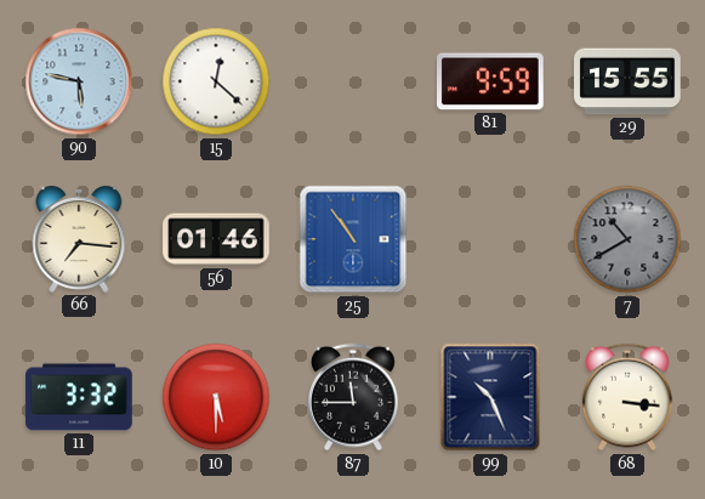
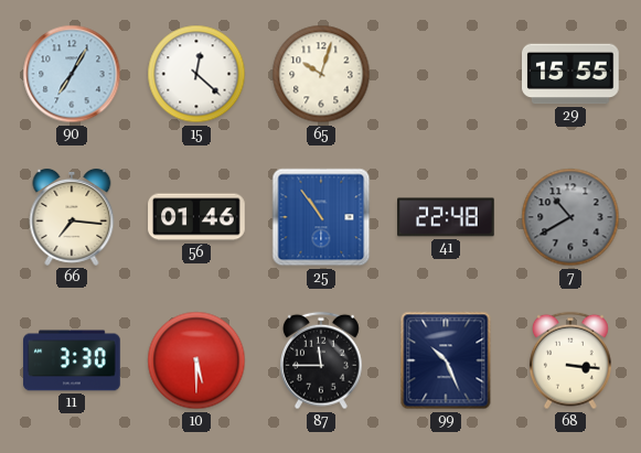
90: 5:47 -> 7:05 (72, 74)
65: none -> 10:03 (321, 74)
81: 9:59 -> none (491, 81)
41: none -> 22:48 (446, 217)
11: 3:32 -> 3:30 (72, 360)
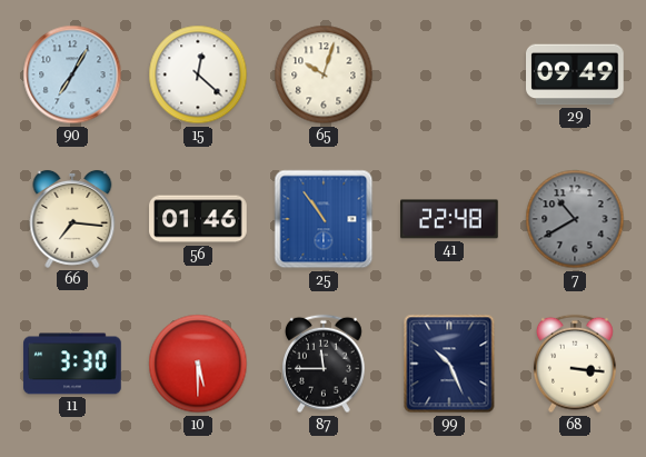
29: 15:55 -> 09:49 (575, 74)
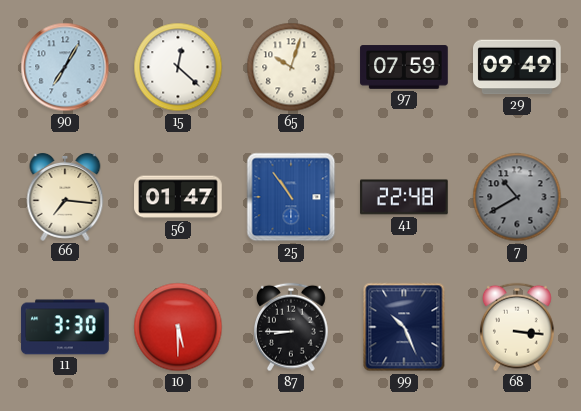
97: none -> 07:59 (404, 67)
56: 01:46 -> 01:47 (178, 197)
87: 11:45 -> 8:45 (291, 327)
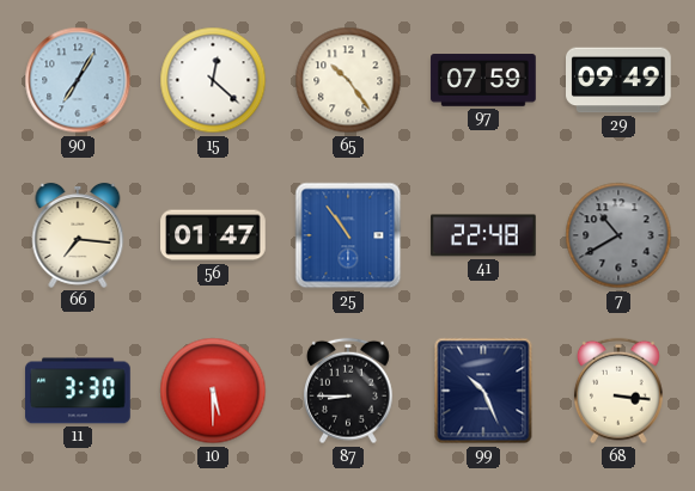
65: 10:03 -> 10:24 (348, 80)
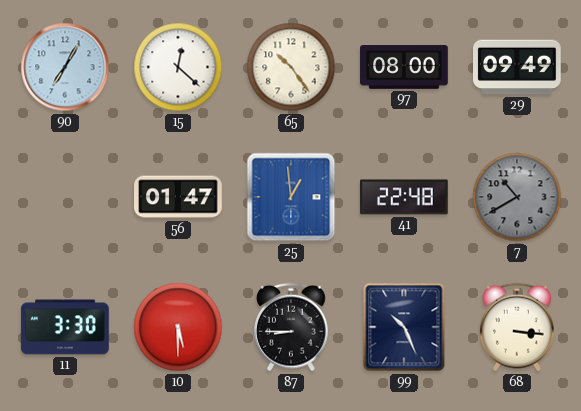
97: 07:59 -> 08:00 (404, 67)
66: 7:16 -> none (78, 235)
25: 10:54 -> 12:59 (291, 197)
